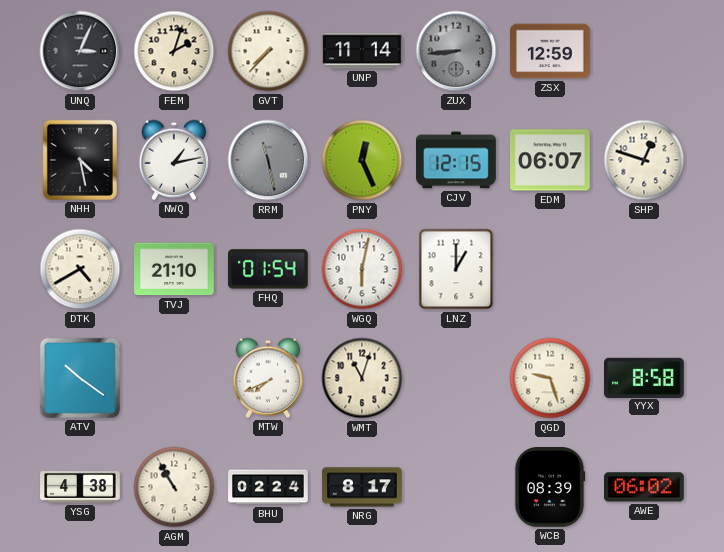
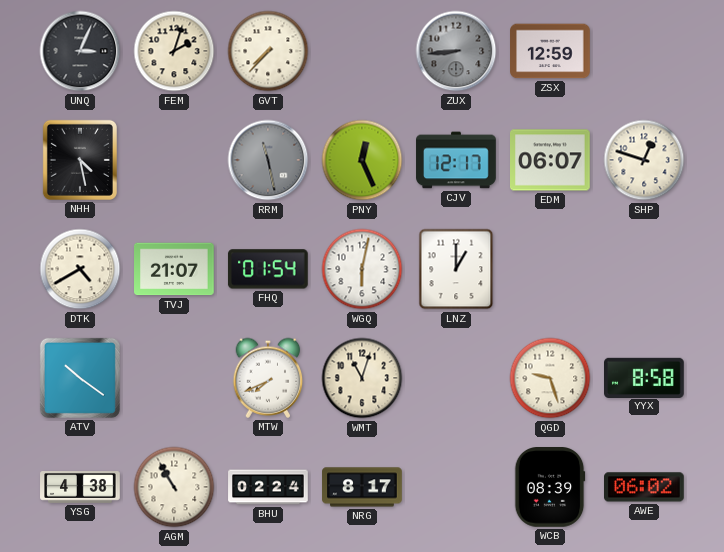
UNP: 11:14 -> none (362, 51)
NWQ: 1:13 -> none (174, 160)
CJV: 12:15 -> 12:17 (456, 160)
TVJ: 21:10 -> 21:07 (175, 269)
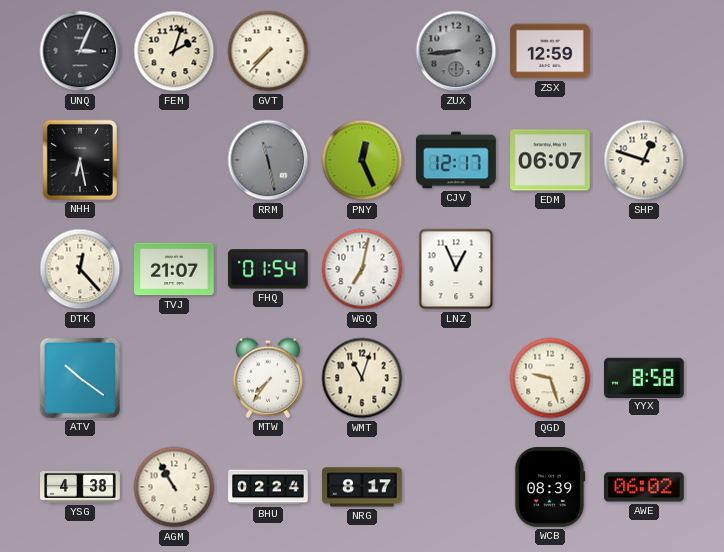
NHH: 4:28 -> 6:28 (80, 160)
DTK: 4:40 -> 12:23 (80, 269)
WGQ: 6:02 -> 7:02 (362, 269)
LNZ: 1:00 -> 12:56 (456, 269)
MTW: 7:41 -> 7:36 (268, 378)
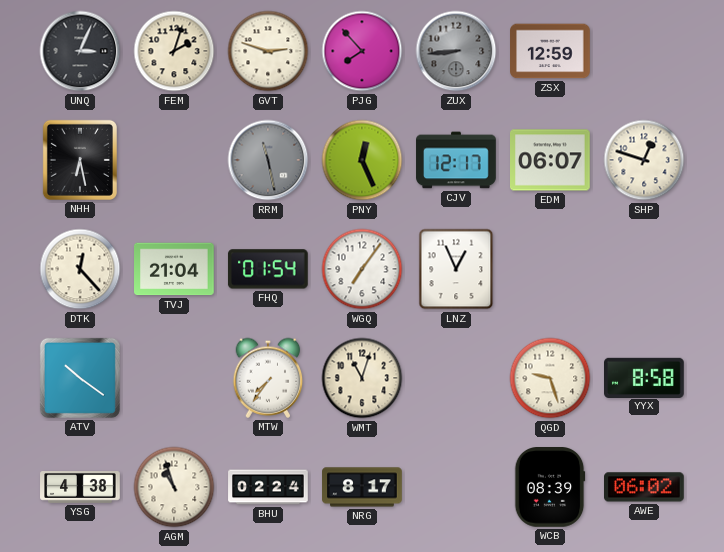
GVT: 7:37 -> 2:48 (268, 51)
PJG: none -> 7:53 (362, 51)
TVJ: 21:07 -> 21:04 (175, 269)
WGQ: 7:02 -> 7:06 (362, 269)
AGM: 10:55 -> 10:57 (174, 487)
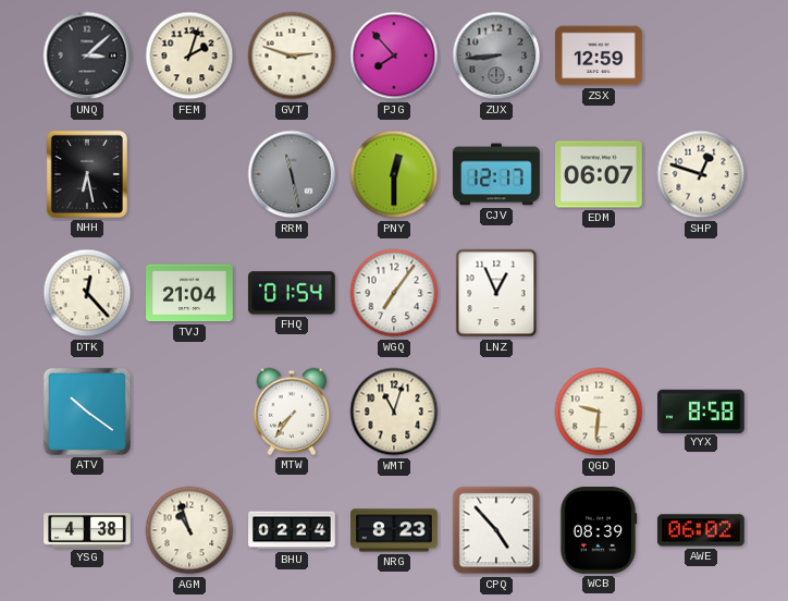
UNQ: 3:04 -> 3:08 (87, 56)
PNY: 12:26 -> 12:30 (394, 174)
QGD: 9:27 -> 9:31 (599, 412)
NRG: 8:17 -> 8:23 (394, 530)
CPQ: none -> 4:53 (496, 530)
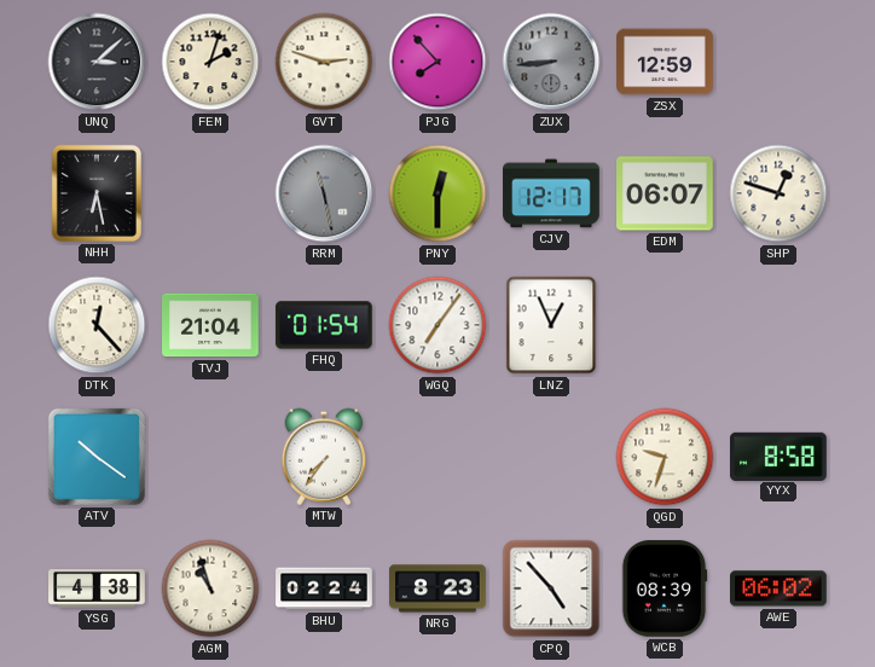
WMT: 11:03 -> none (394, 412)
QGD: 9:31 -> 9:33 (665, 457)
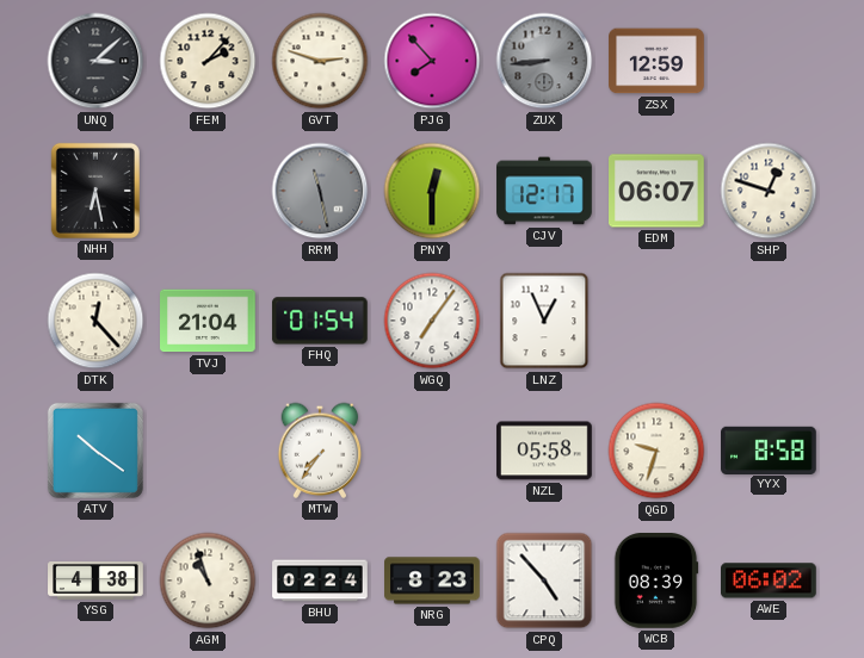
FEM: 2:03 -> 2:07 (208, 61)
NZL: none -> 05:58 (544, 451)
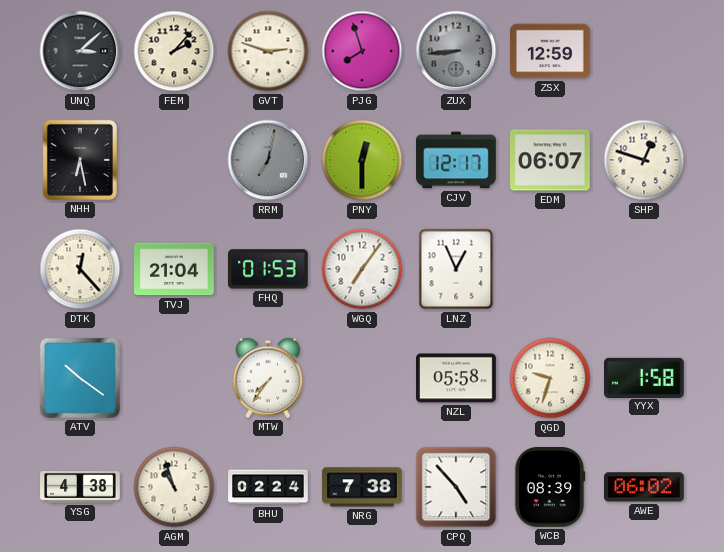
PJG: 7:53 -> 7:57 (362, 51)
RRM: 11:28 -> 7:02 (268, 160)
FHQ: 01:54 -> 01:53 (268, 269)
YYX: 8:58 -> 1:58 (645, 377)
NRG: 8:23 -> 7:38 (362, 487)
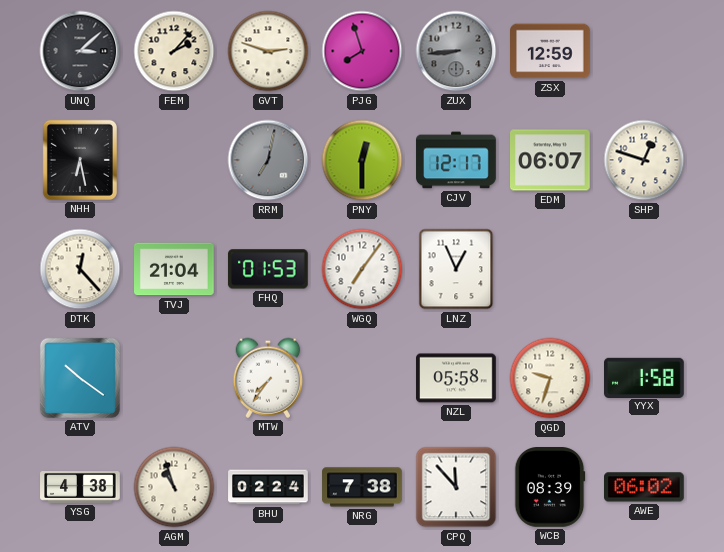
CPQ: 4:53 -> 11:53 (456, 487)
